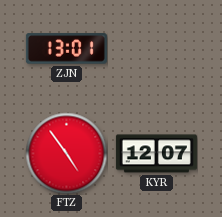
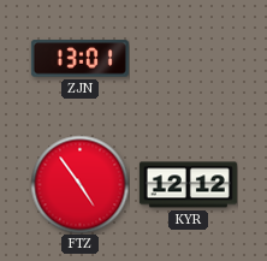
KYR: 12:07 -> 12:12 (188, 185)
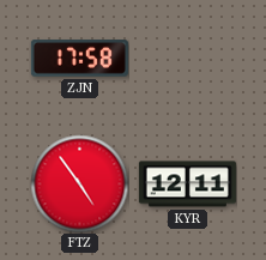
ZJN: 13:01 -> 17:58 (79, 59)
KYR: 12:12 -> 12:11 (187, 185)
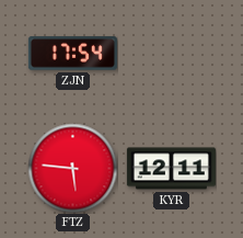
ZJN: 17:58 -> 17:54 (72, 54)
FTZ: 4:54 -> 5:46 (72, 168)
